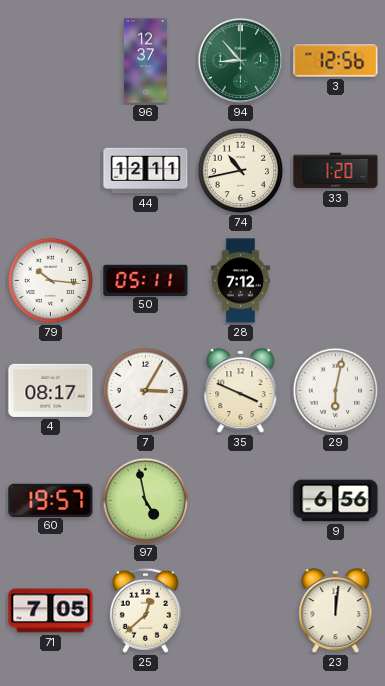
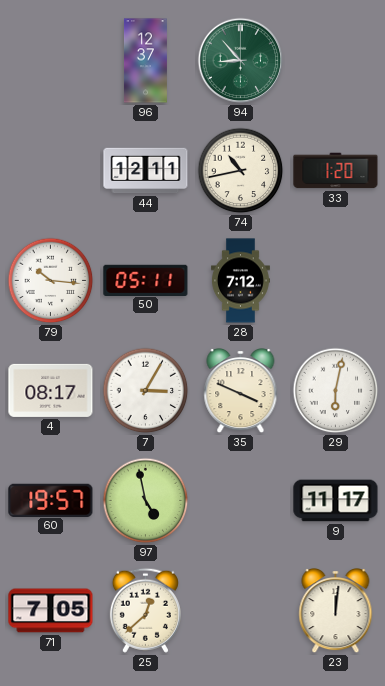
3: 12:56 -> none (336, 61)
9: 6:56 -> 11:17 (336, 501)
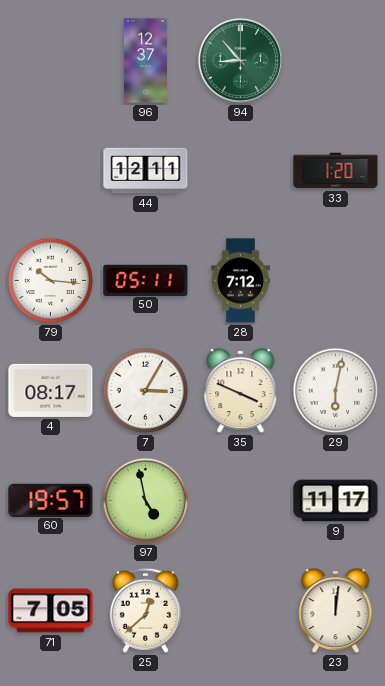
74: 10:43 -> none (241, 171)
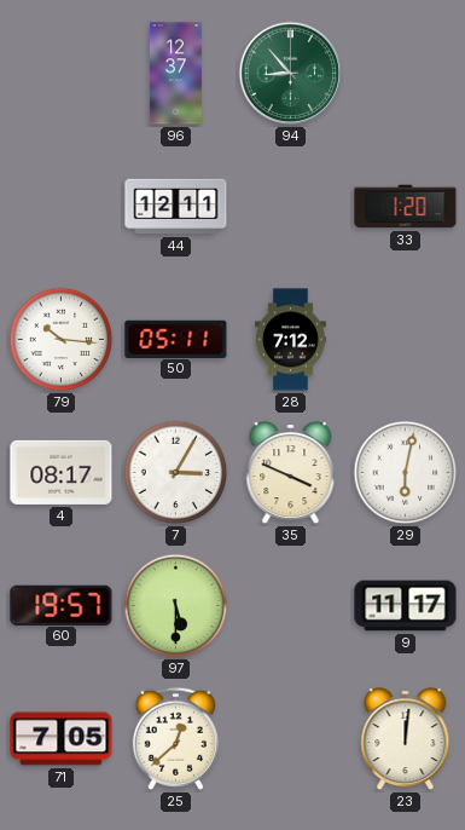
97: 4:58 -> 5:30 (176, 606)
